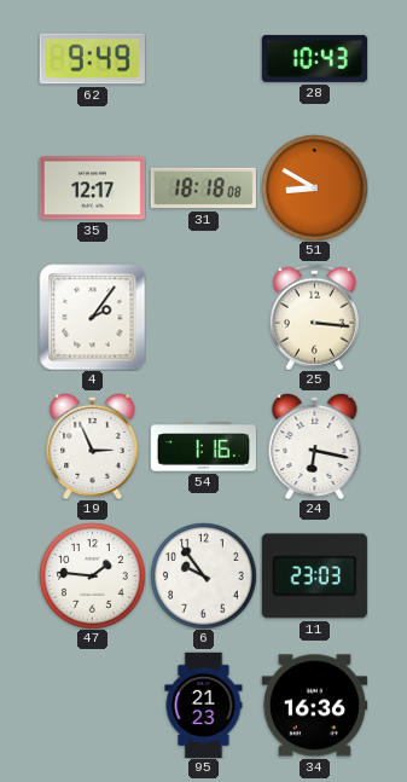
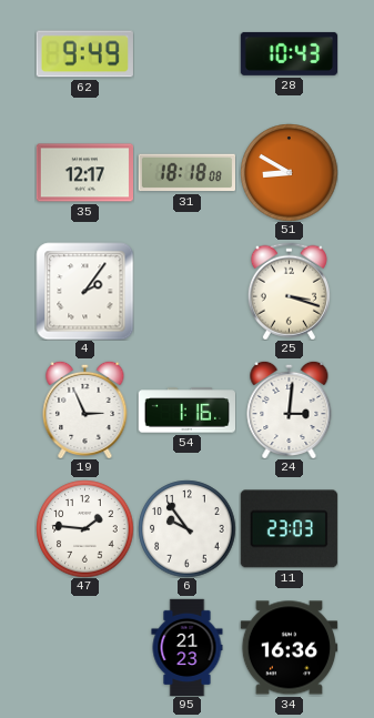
25: 3:16 -> 3:18 (289, 291)
24: 6:17 -> 3:01 (290, 409)
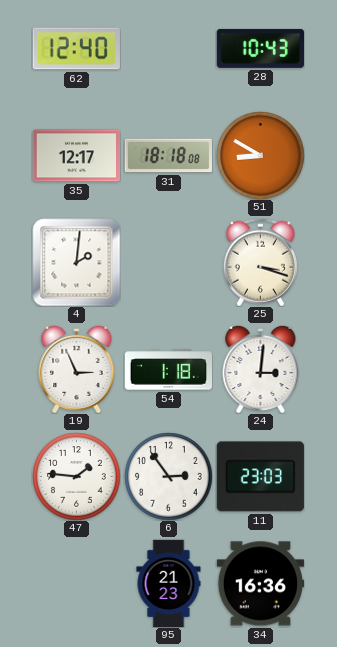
62: 9:49 -> 12:40 (76, 49)
4: 2:06 -> 2:01 (76, 262)
54: 1:16 -> 1:18 (168, 370)
6: 9:54 -> 2:54 (168, 476)
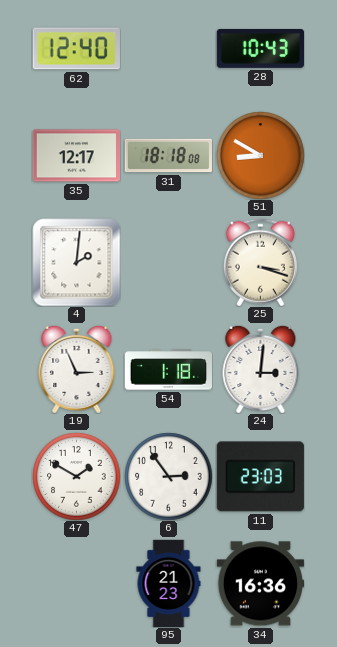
47: 1:46 -> 1:50 (76, 476)
